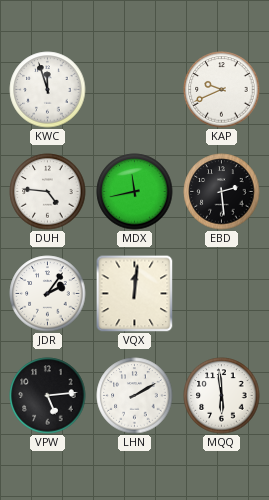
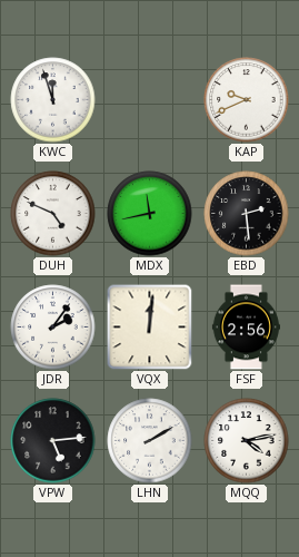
DUH: 4:46 -> 4:49 (53, 214)
FSF: none -> 2:56 (246, 328)
MQQ: 5:59 -> 4:13 (247, 441)
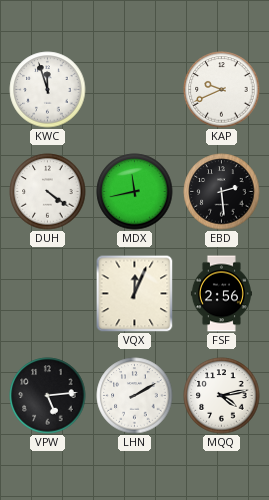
DUH: 4:49 -> 4:21 (48, 192)
JDR: 2:06 -> none (53, 328)
VQX: 12:01 -> 12:04 (134, 293)
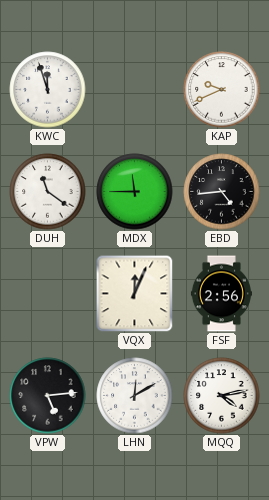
DUH: 4:21 -> 11:21 (48, 192)
MDX: 11:43 -> 11:45 (135, 192)
EBD: 2:29 -> 4:44 (222, 192)
LHN: 2:10 -> 12:10 (135, 396)
